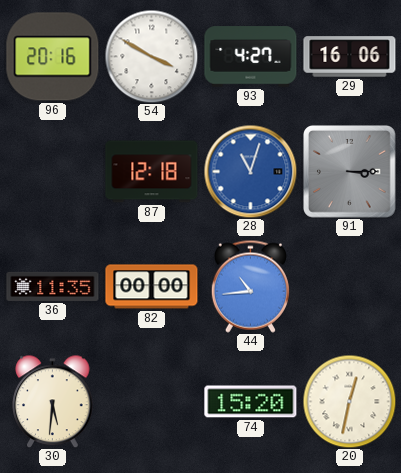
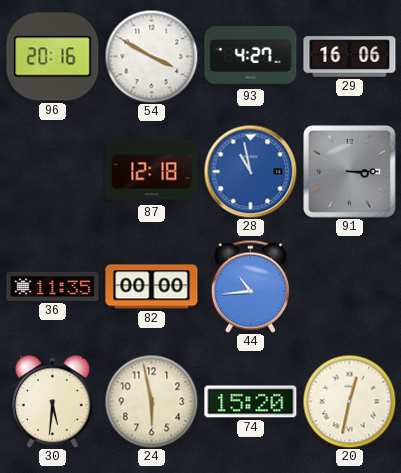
28: 11:03 -> 10:58 (250, 171)
24: none -> 5:58 (151, 401)
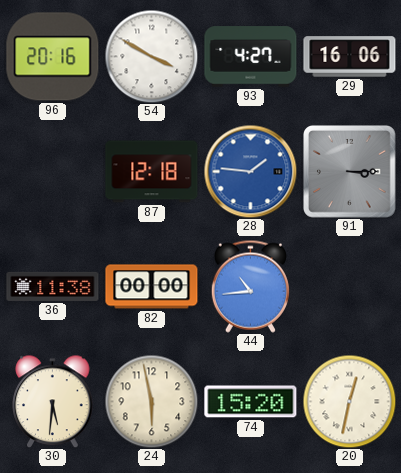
28: 10:58 -> 1:46 (250, 171)
36: 11:35 -> 11:38 (53, 286)
